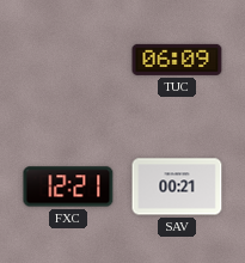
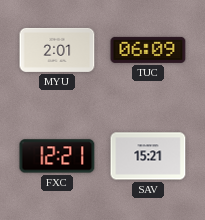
MYU: none -> 2:01 (57, 50)
SAV: 00:21 -> 15:21 (148, 156)
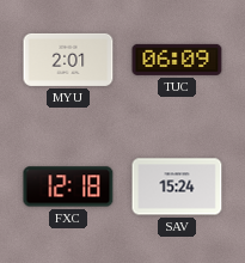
FXC: 12:21 -> 12:18 (68, 186)
SAV: 15:21 -> 15:24 (177, 186)
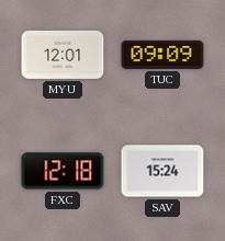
MYU: 2:01 -> 12:01 (63, 55)
TUC: 06:09 -> 09:09 (162, 55)
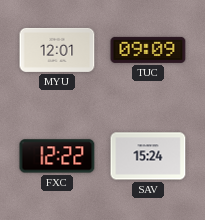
FXC: 12:18 -> 12:22 (57, 156)
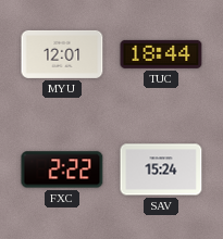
TUC: 09:09 -> 18:44 (161, 54)
FXC: 12:22 -> 2:22 (62, 169)
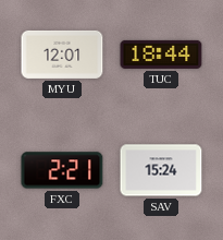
FXC: 2:22 -> 2:21 (62, 170)
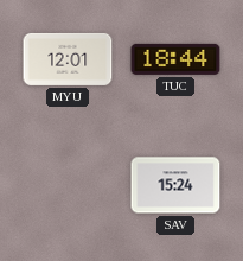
FXC: 2:21 -> none (62, 170)
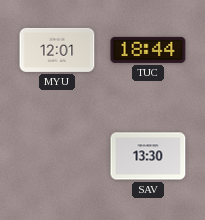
SAV: 15:24 -> 13:30 (148, 156)
